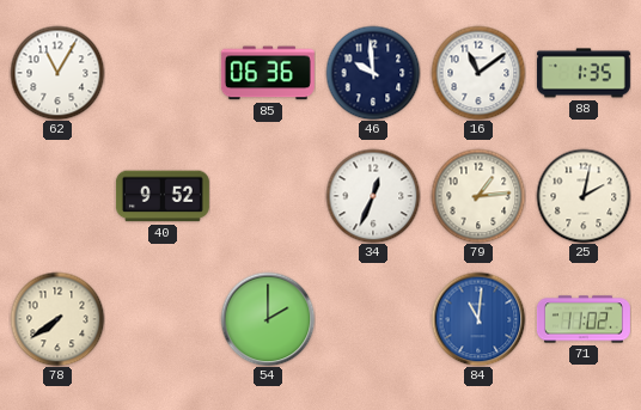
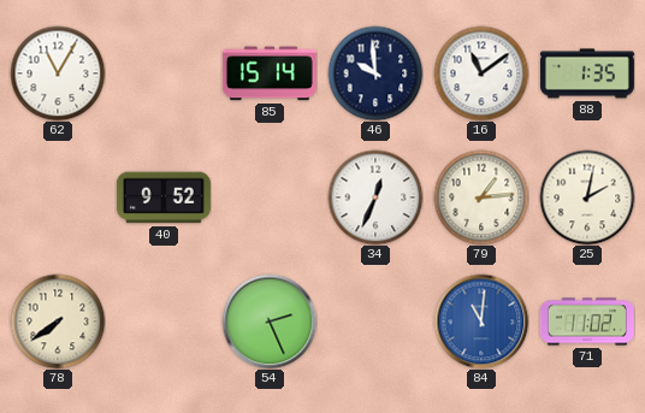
85: 06:36 -> 15:14 (270, 73)
54: 2:00 -> 2:26 (270, 321)
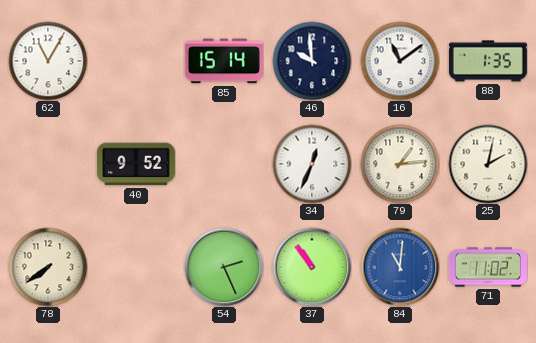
37: none -> 10:54 (312, 267)
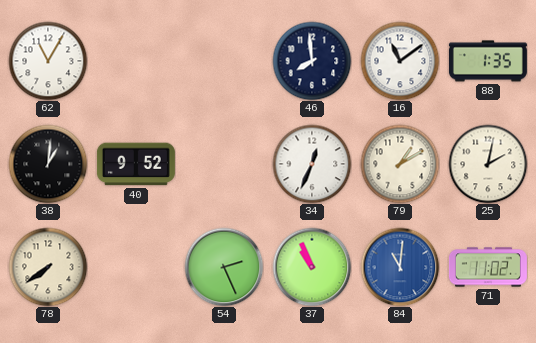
85: 15:14 -> none (224, 61)
46: 9:59 -> 7:59 (312, 61)
38: none -> 1:01 (48, 164)
79: 1:14 -> 1:10 (400, 164)
37: 10:54 -> 10:56 (312, 267)
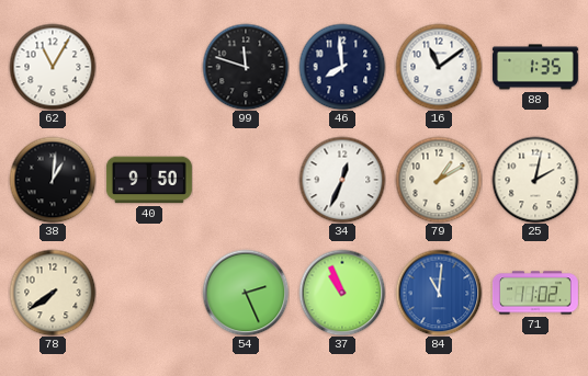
99: none -> 11:48 (246, 67)
40: 9:52 -> 9:50 (149, 180)
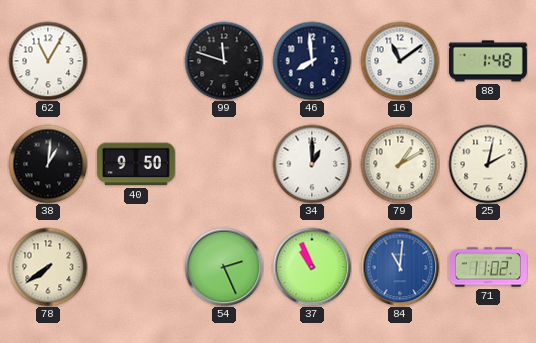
88: 1:35 -> 1:48 (488, 61)
34: 12:34 -> 1:00 (312, 164)
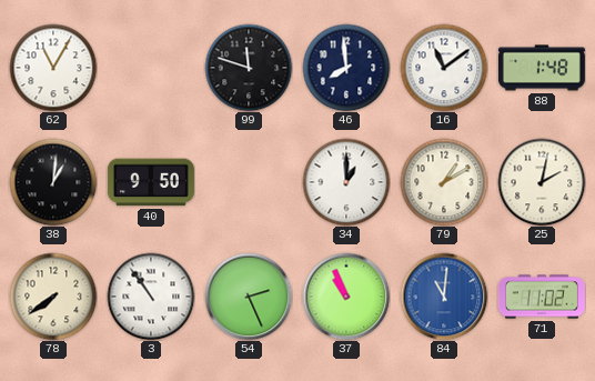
3: none -> 10:54 (151, 297)
